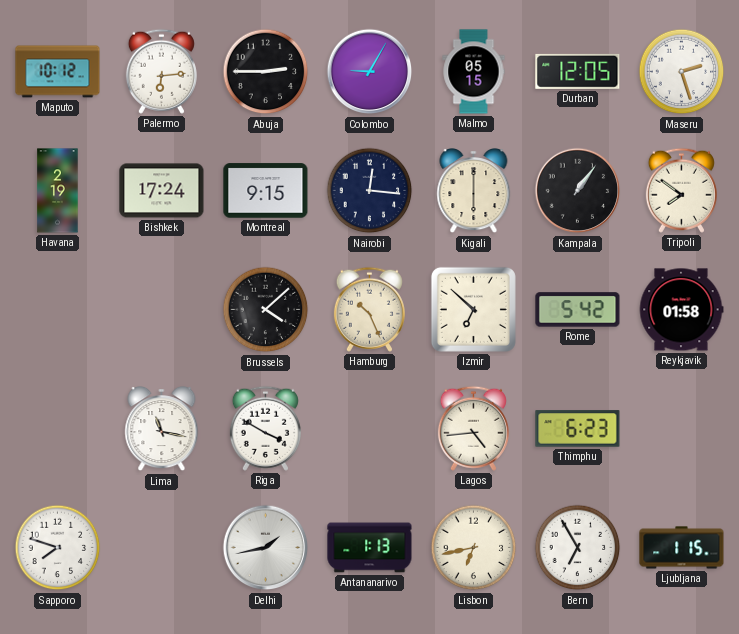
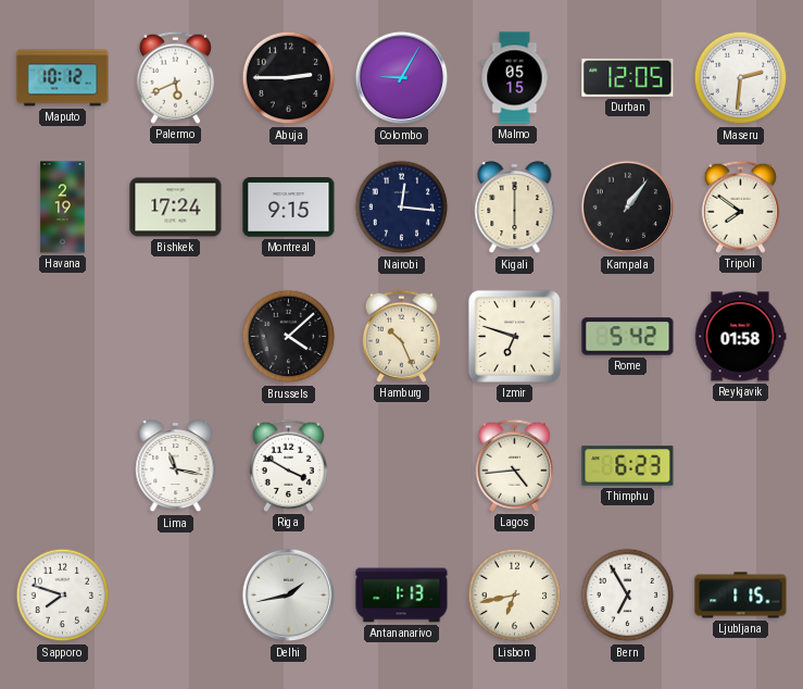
Palermo: 6:14 -> 5:41 (175, 77)
Maseru: 2:27 -> 2:31 (741, 78)
Izmir: 6:52 -> 6:48 (514, 336)
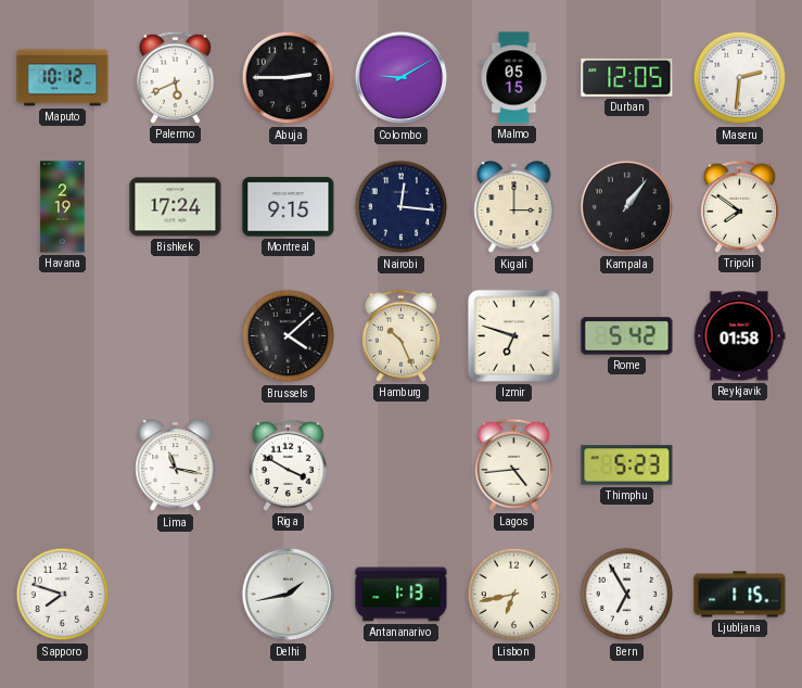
Colombo: 9:05 -> 9:10 (402, 78)
Kigali: 6:00 -> 3:00 (514, 208)
Thimphu: 6:23 -> 5:23 (627, 466)
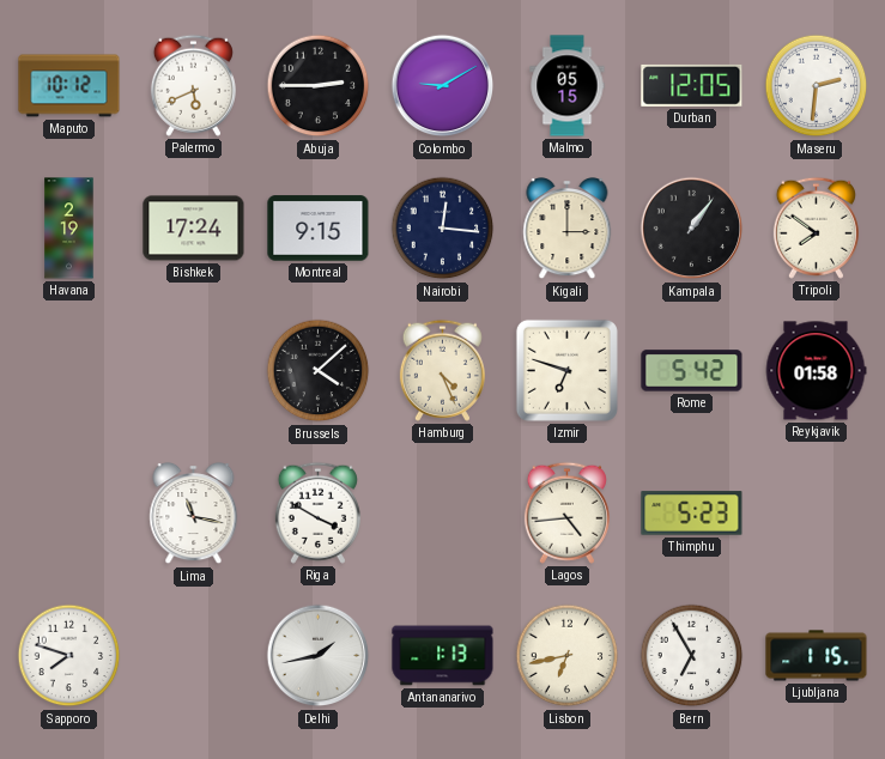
Hamburg: 10:26 -> 4:26 (442, 370)
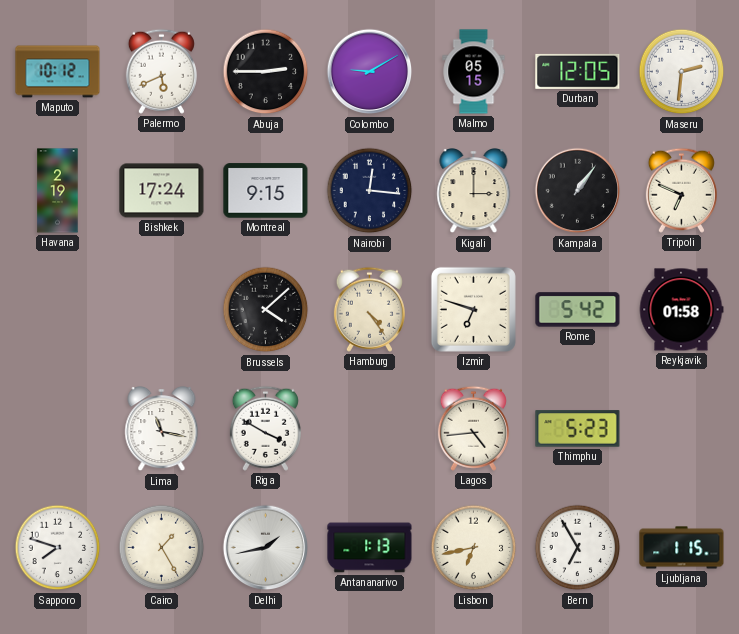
Tripoli: 7:51 -> 6:49 (681, 190)
Hamburg: 4:26 -> 4:24 (369, 309)
Cairo: none -> 1:25 (162, 548)
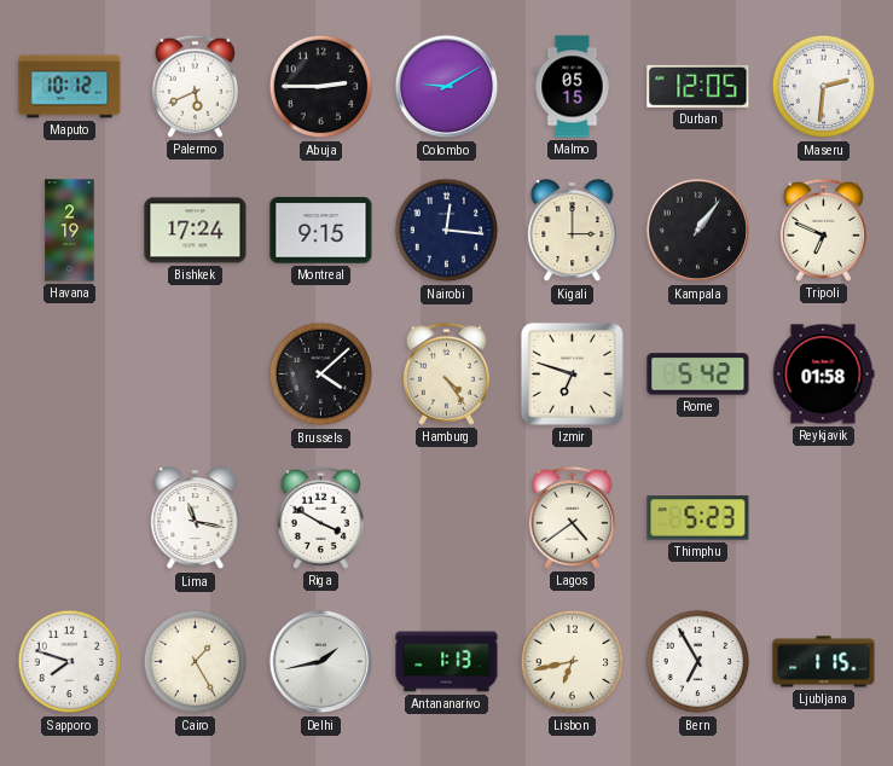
Lagos: 4:44 -> 4:39 (572, 517)
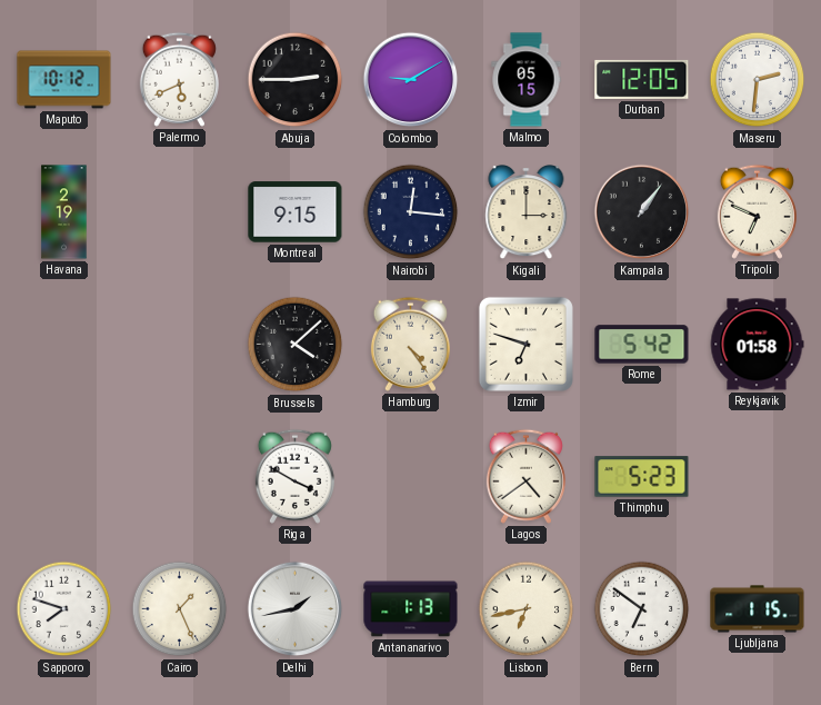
Bishkek: 17:24 -> none (196, 231)
Lima: 11:17 -> none (196, 520)
Cairo: 1:25 -> 1:26 (180, 609)
Bern: 6:55 -> 6:51 (642, 609)
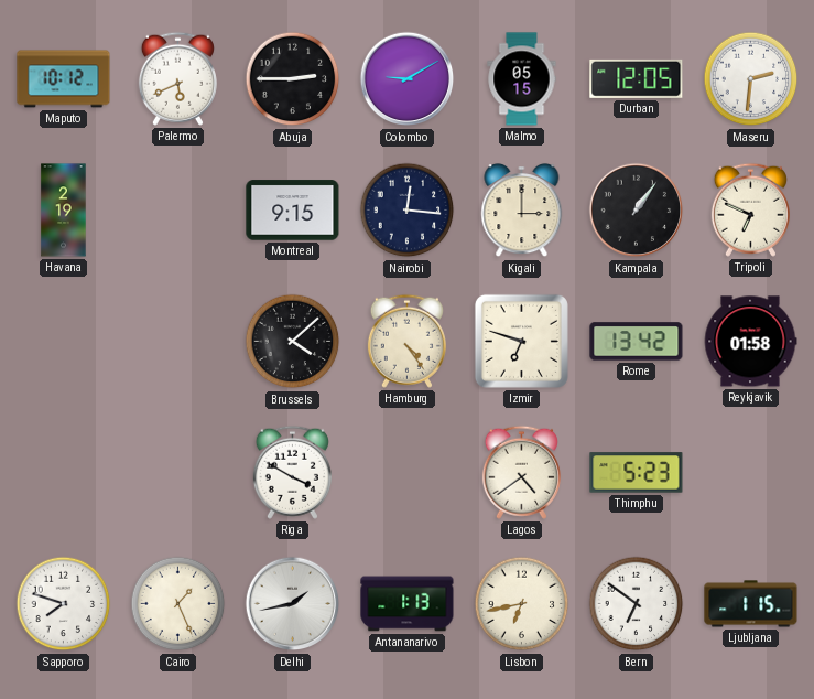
Rome: 5:42 -> 13:42 (637, 342)
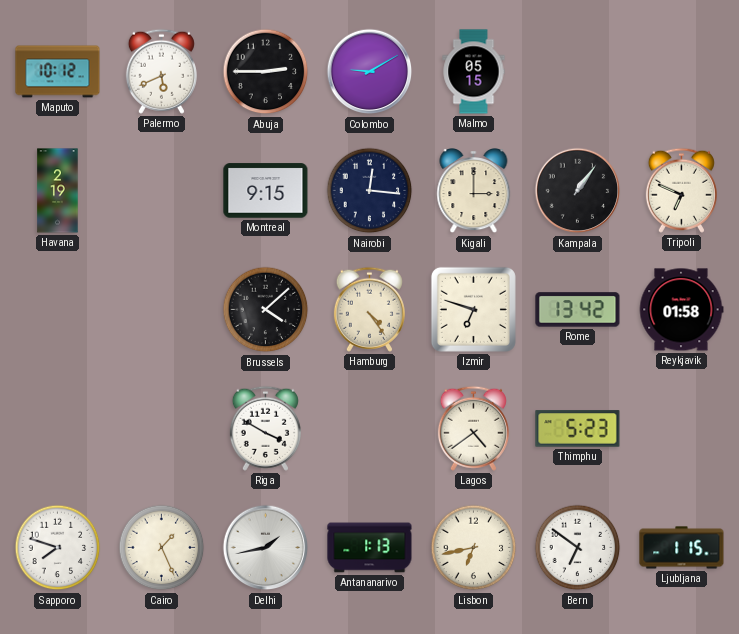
Durban: 12:05 -> none (637, 78)
Maseru: 2:31 -> none (751, 79)
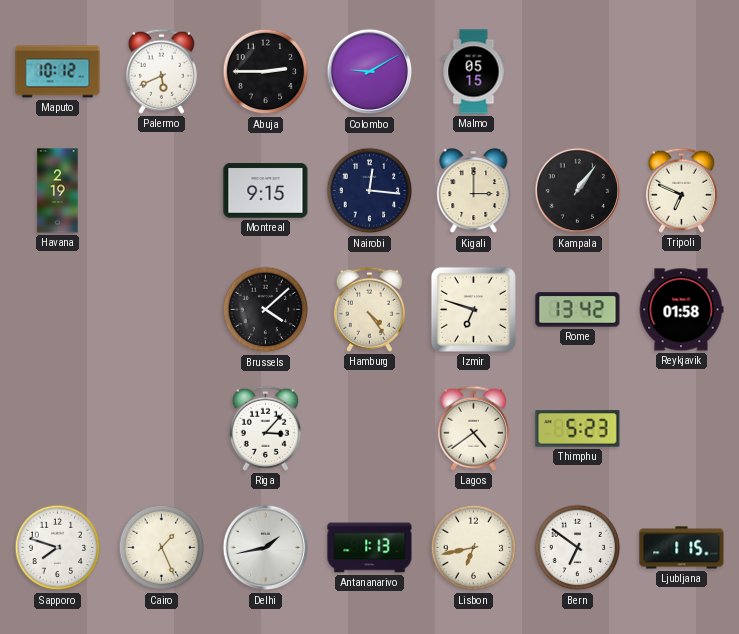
Riga: 3:50 -> 3:07 (265, 428)
